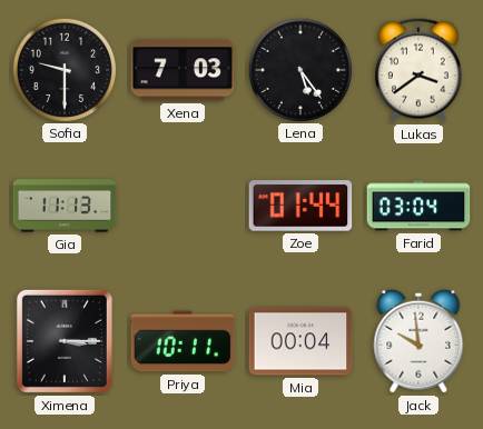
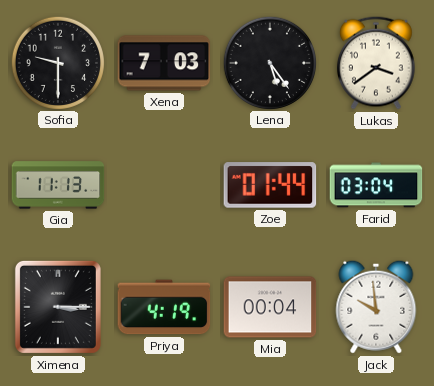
Priya: 10:11 -> 4:19 (164, 307)
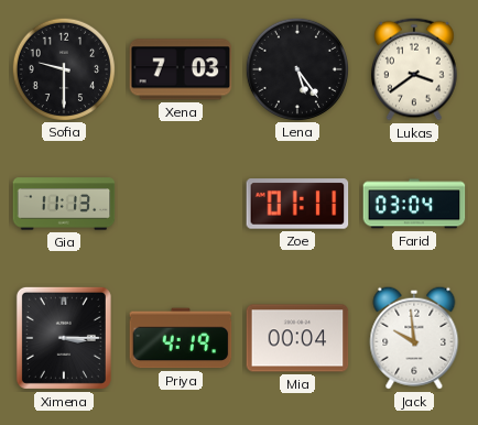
Zoe: 01:44 -> 01:11 (297, 204)
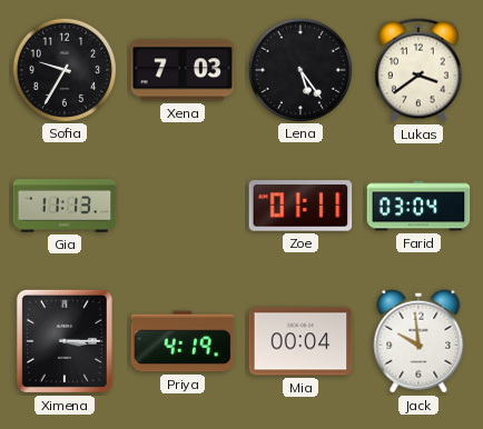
Sofia: 9:30 -> 9:35 (63, 69)
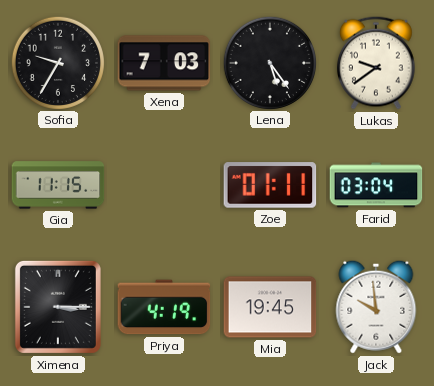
Lukas: 3:39 -> 9:39 (376, 63)
Gia: 11:13 -> 11:15 (58, 185)
Mia: 00:04 -> 19:45 (270, 307)
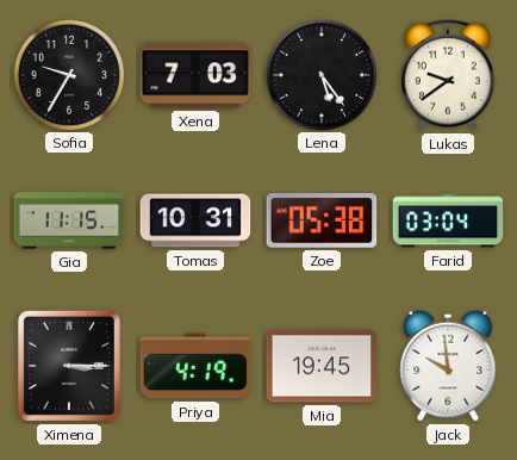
Tomas: none -> 10:31 (195, 220)
Zoe: 01:11 -> 05:38 (322, 220)
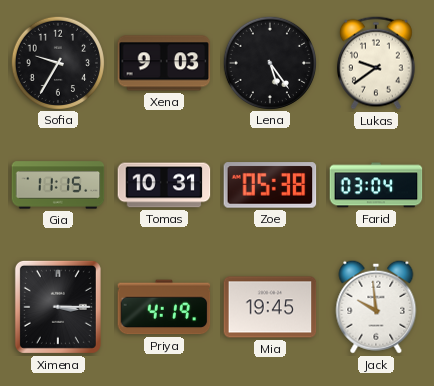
Xena: 7:03 -> 9:03 (164, 63)
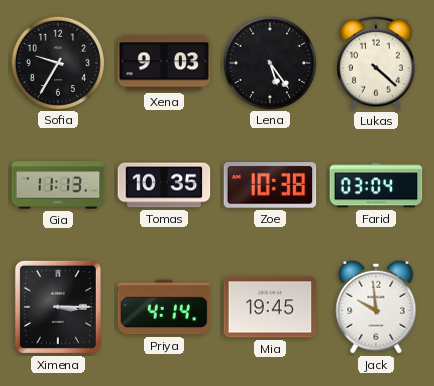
Lukas: 9:39 -> 4:22 (376, 63)
Gia: 11:15 -> 11:13 (58, 185)
Tomas: 10:31 -> 10:35 (164, 185)
Zoe: 05:38 -> 10:38 (270, 185)
Priya: 4:19 -> 4:14 (164, 307)
